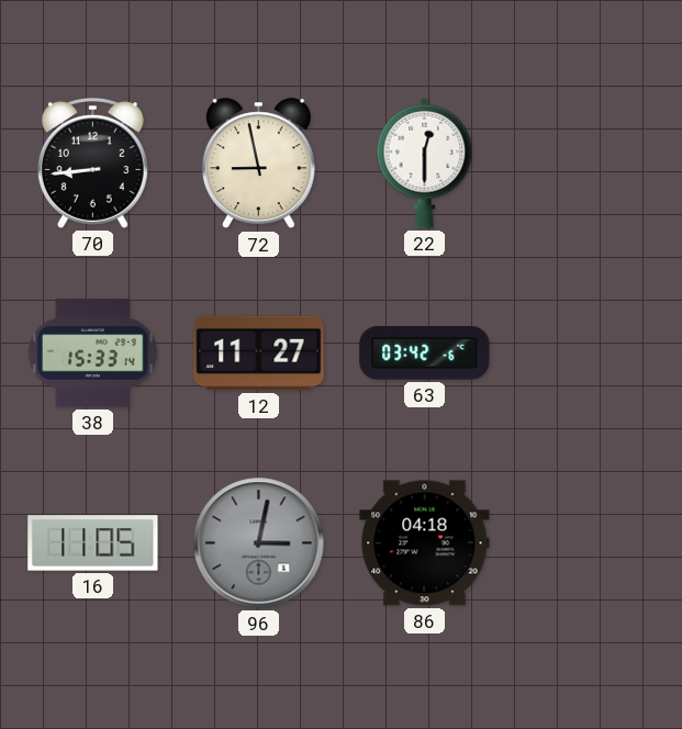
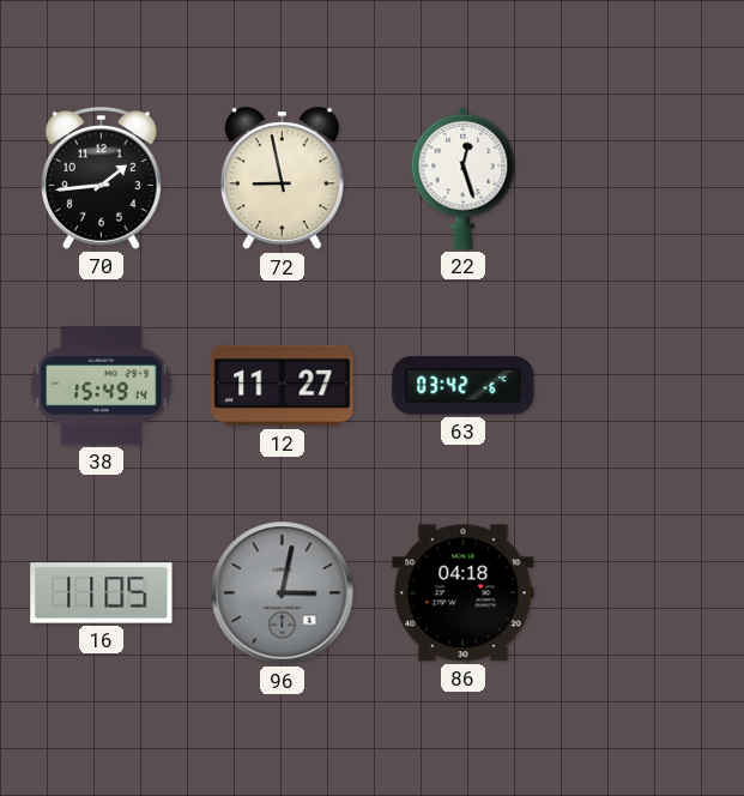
70: 8:44 -> 1:44 (101, 179)
22: 12:30 -> 12:27 (464, 177)
38: 15:33 -> 15:49 (101, 385)
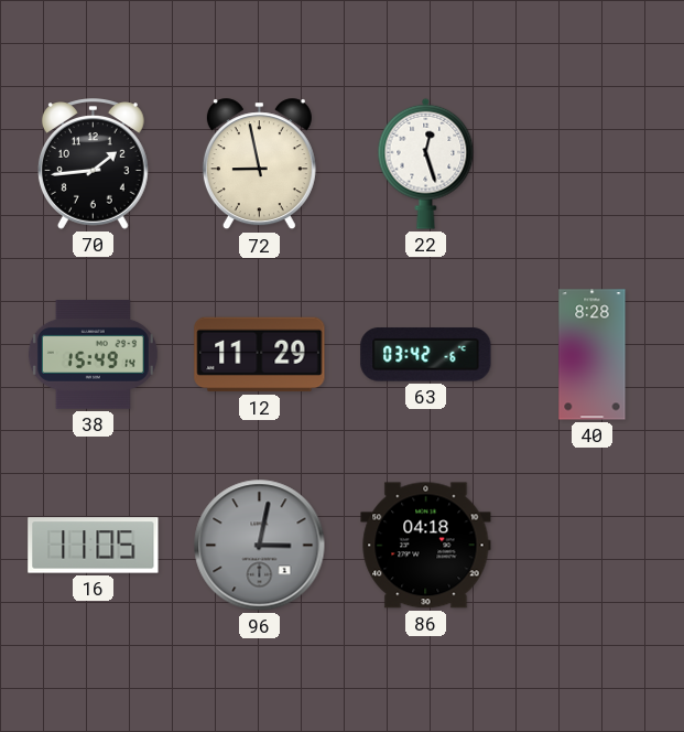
12: 11:27 -> 11:29 (260, 355)
40: none -> 8:28 (593, 355)
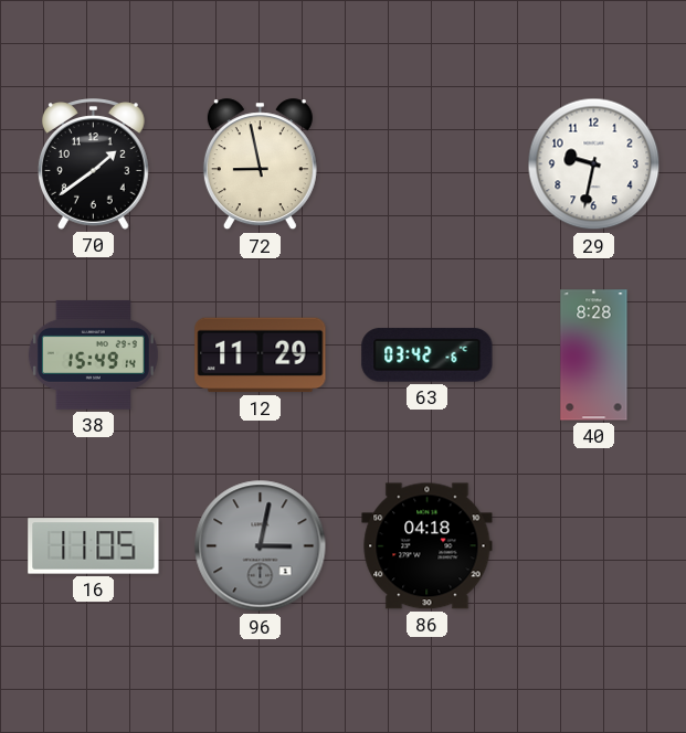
70: 1:44 -> 1:39 (93, 164)
22: 12:27 -> none (426, 163)
29: none -> 9:32 (594, 164)
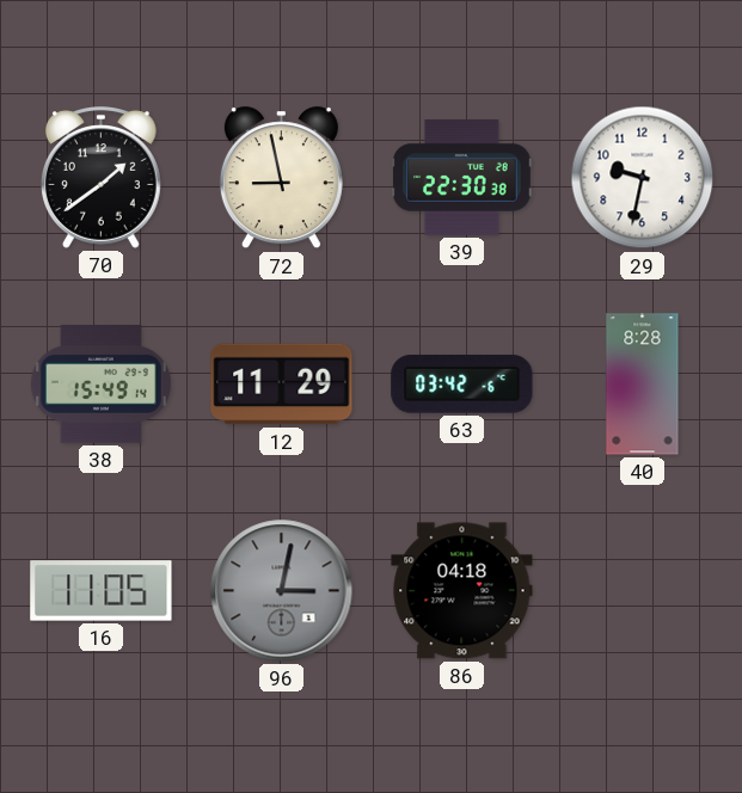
39: none -> 22:30 (461, 178)
